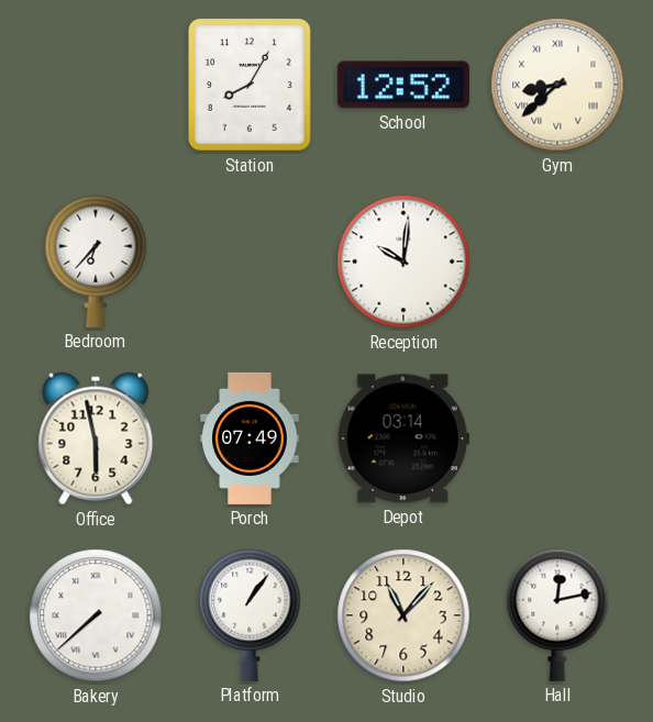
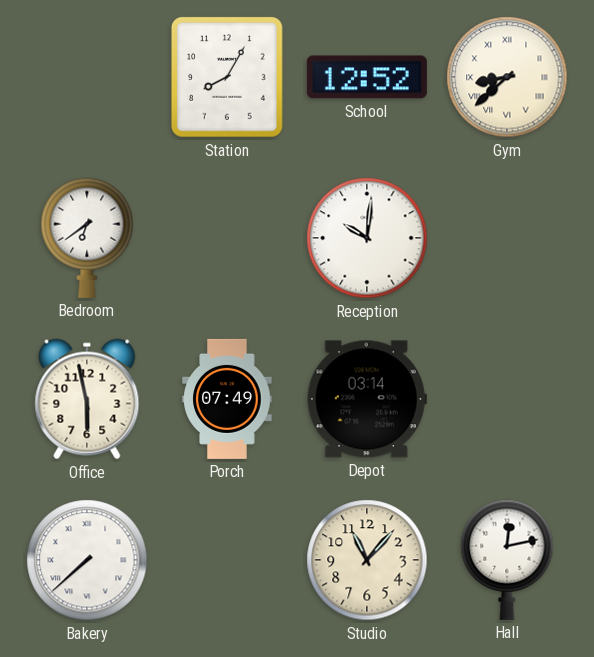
Bedroom: 6:37 -> 6:39 (87, 238)
Platform: 1:06 -> none (250, 615)
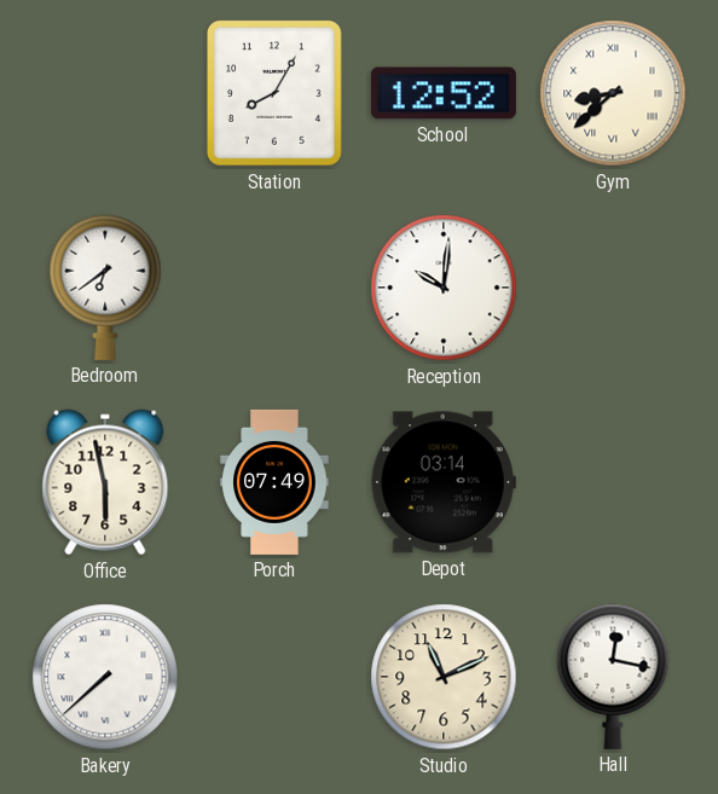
Studio: 11:07 -> 11:11 (444, 677)
Hall: 12:13 -> 12:17 (613, 677)
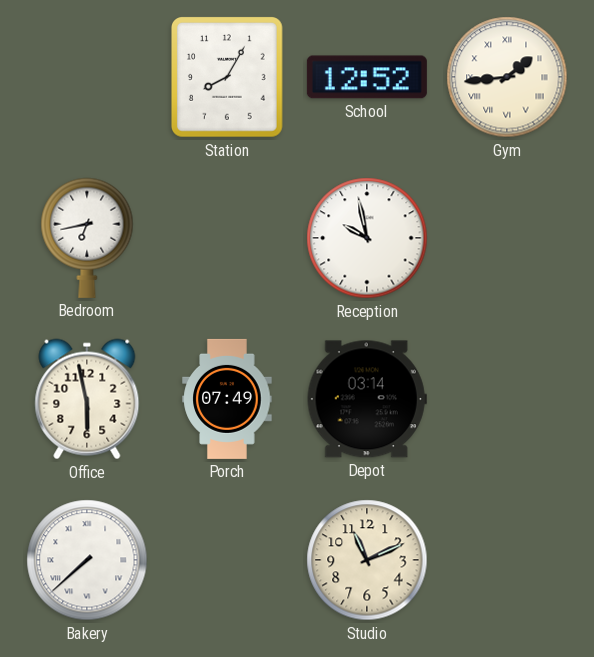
Gym: 8:38 -> 1:44 (507, 77)
Bedroom: 6:39 -> 6:43 (87, 238)
Reception: 10:01 -> 9:58 (367, 238)
Hall: 12:17 -> none (613, 677)
